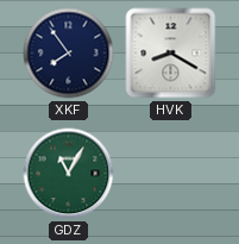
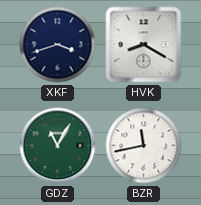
XKF: 7:54 -> 3:42 (58, 45)
BZR: none -> 11:43 (144, 146)
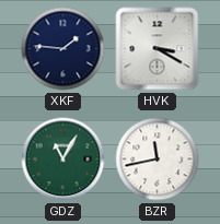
XKF: 3:42 -> 1:46 (63, 49)
HVK: 8:20 -> 3:20 (158, 49)
